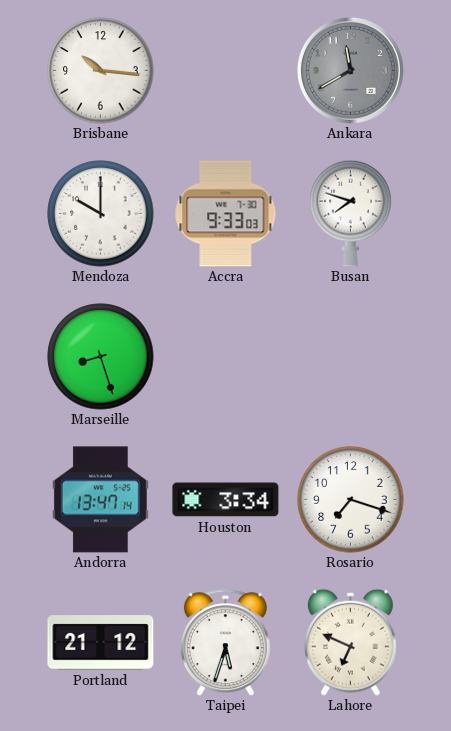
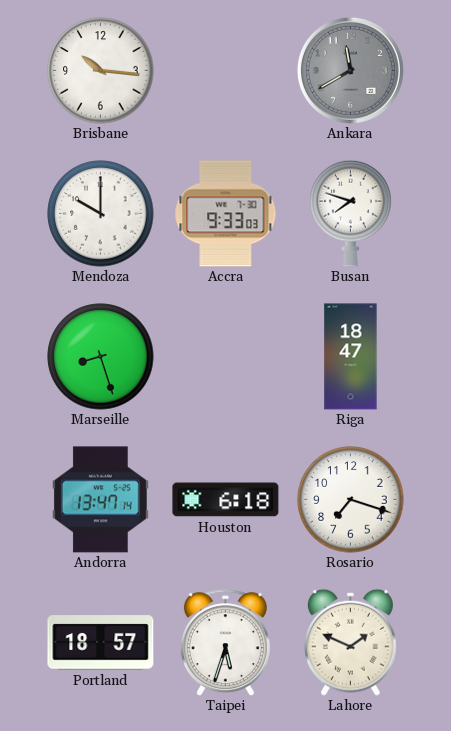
Riga: none -> 18:47 (351, 357)
Houston: 3:34 -> 6:18 (226, 500)
Portland: 21:12 -> 18:57 (101, 643)
Lahore: 6:49 -> 1:49 (350, 642)
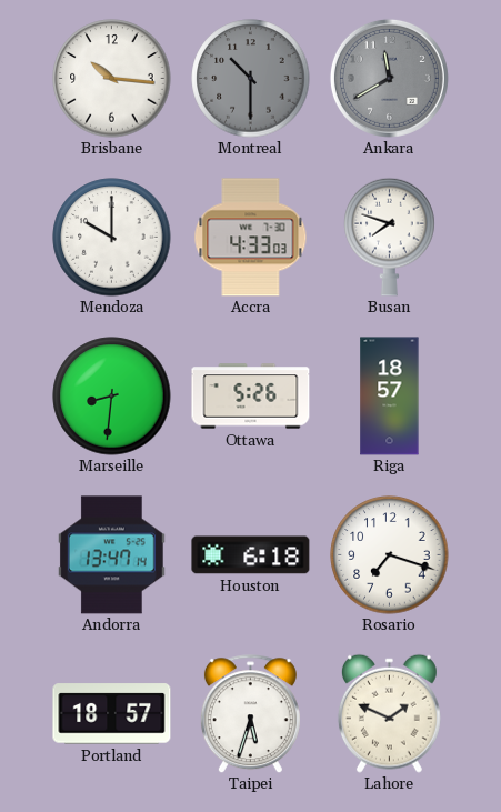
Montreal: none -> 10:30 (251, 79)
Accra: 9:33 -> 4:33 (251, 238)
Marseille: 8:27 -> 8:31 (112, 397)
Ottawa: none -> 5:26 (251, 397)
Riga: 18:47 -> 18:57 (390, 397)
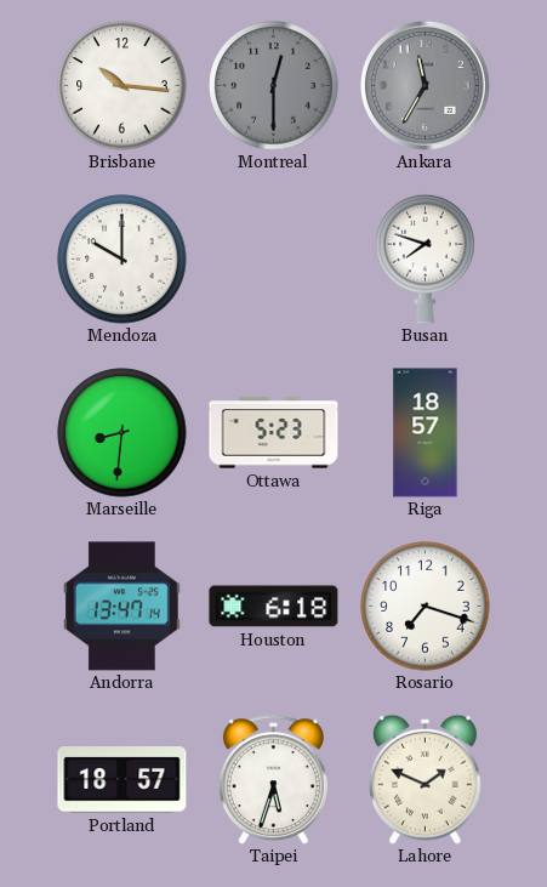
Montreal: 10:30 -> 12:30 (274, 86)
Ankara: 11:40 -> 11:35 (425, 85)
Accra: 4:33 -> none (251, 238)
Ottawa: 5:26 -> 5:23 (274, 433)
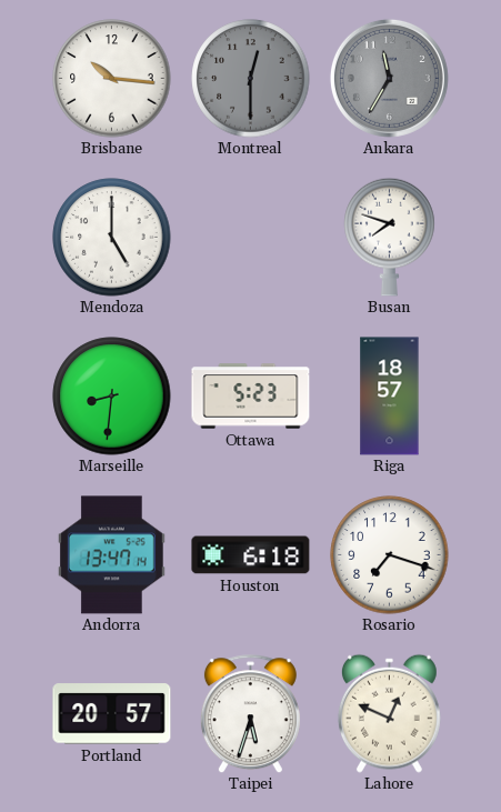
Mendoza: 10:00 -> 5:00 (112, 238)
Portland: 18:57 -> 20:57 (112, 714)
Lahore: 1:49 -> 12:49 (389, 713)
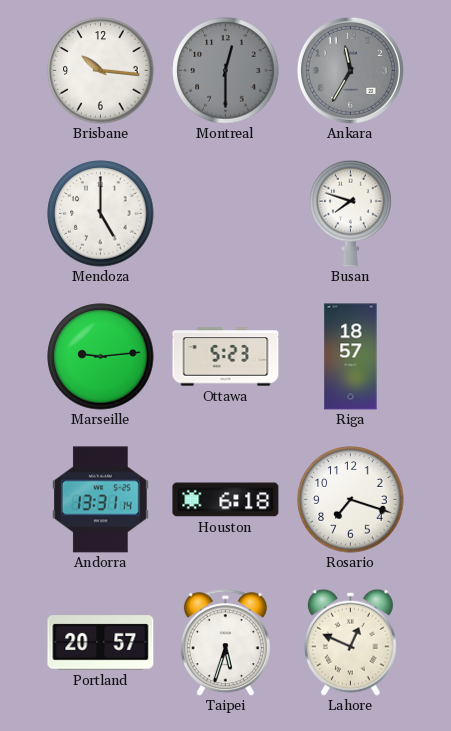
Marseille: 8:31 -> 9:14 (101, 357)
Andorra: 13:47 -> 13:31 (100, 500)
